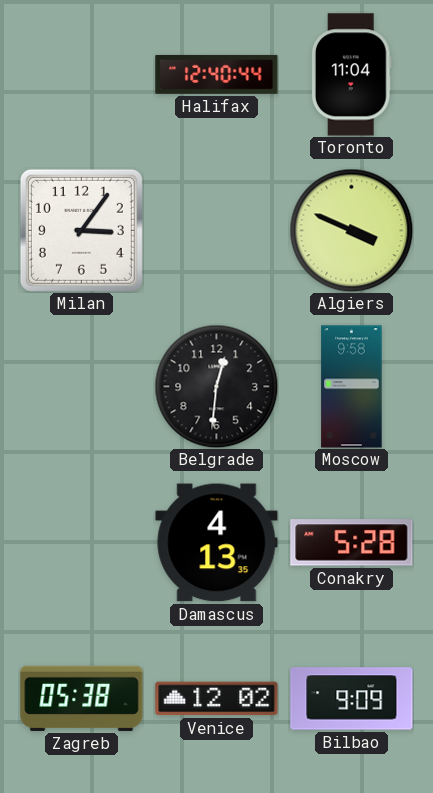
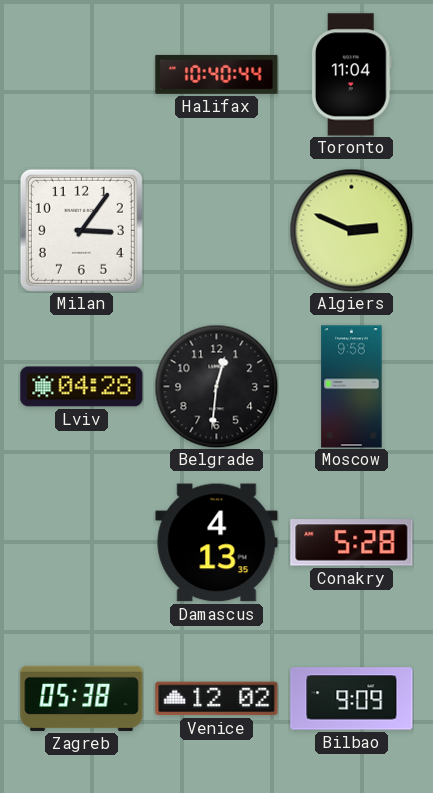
Halifax: 12:40 -> 10:40 (217, 74)
Algiers: 3:49 -> 2:49 (351, 230)
Lviv: none -> 04:28 (82, 387)
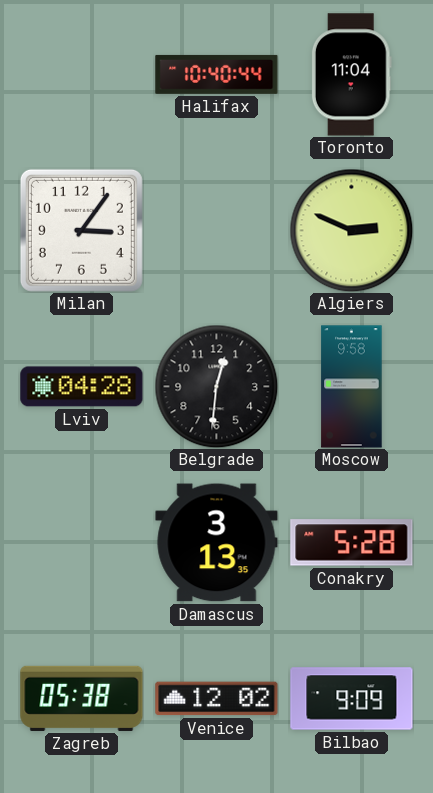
Damascus: 4:13 -> 3:13 (217, 543)
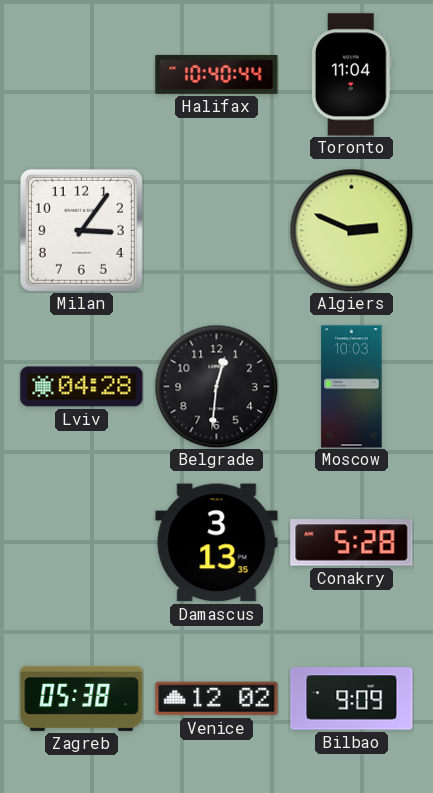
Moscow: 9:58 -> 10:03 (352, 387)
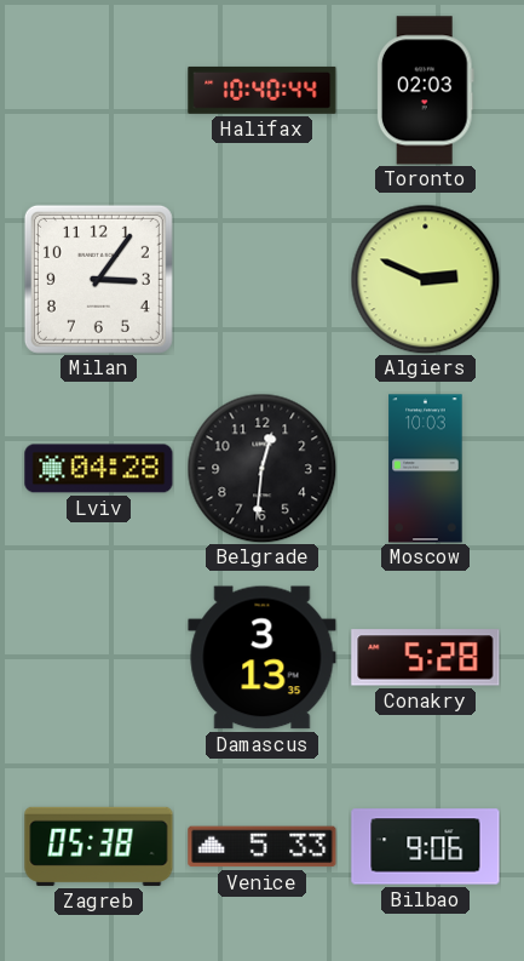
Toronto: 11:04 -> 02:03 (425, 91)
Venice: 12:02 -> 5:33 (263, 847)
Bilbao: 9:09 -> 9:06 (426, 847)
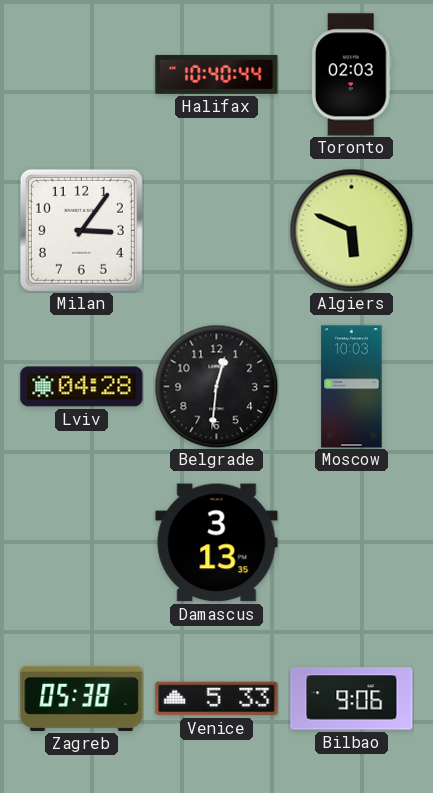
Algiers: 2:49 -> 5:49 (351, 230)
Conakry: 5:28 -> none (426, 658)
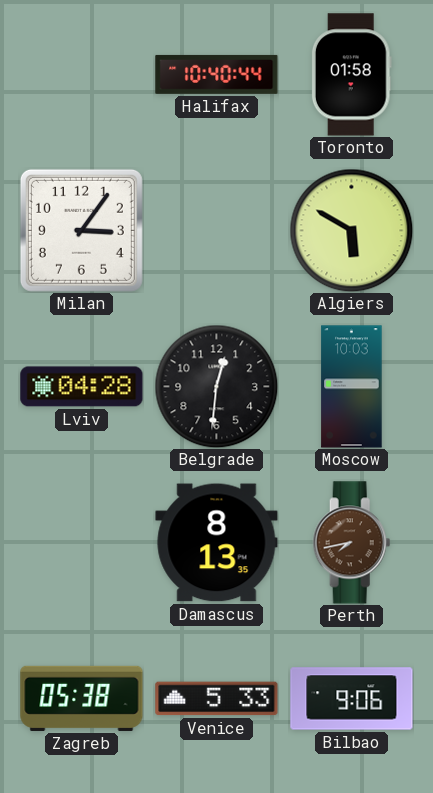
Toronto: 02:03 -> 01:58 (351, 75)
Algiers: 5:49 -> 5:50 (351, 230)
Damascus: 3:13 -> 8:13 (217, 543)
Perth: none -> 7:43 (352, 543)
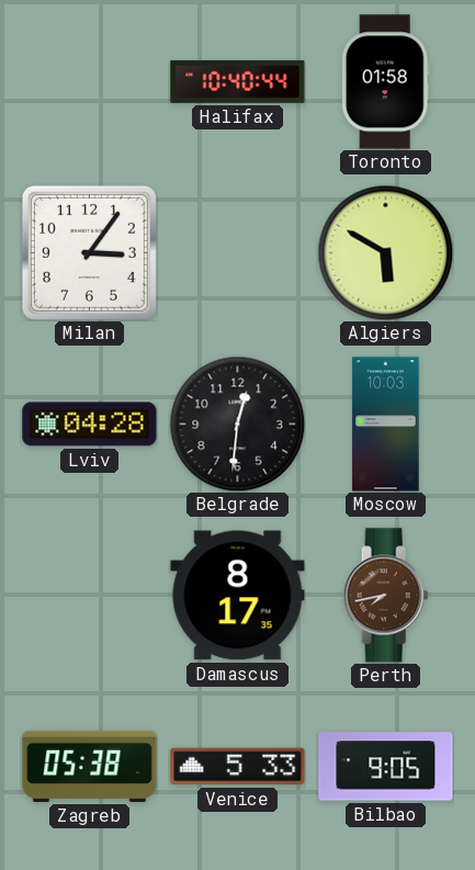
Damascus: 8:13 -> 8:17 (238, 596)
Bilbao: 9:06 -> 9:05 (386, 767)
